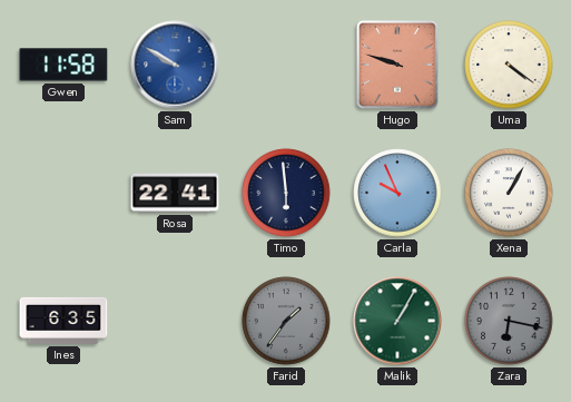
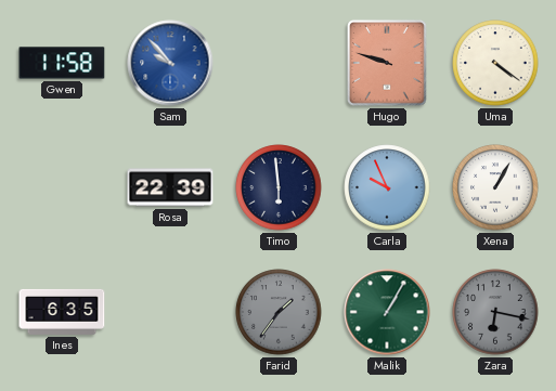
Sam: 9:50 -> 9:53 (170, 63)
Rosa: 22:41 -> 22:39 (170, 187)
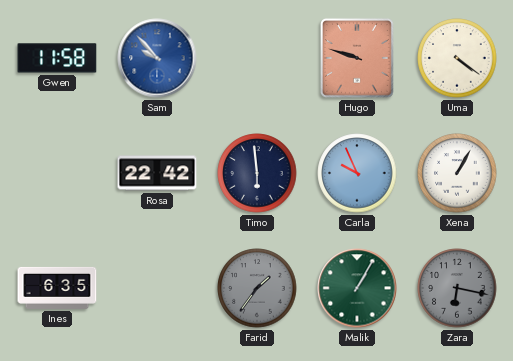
Rosa: 22:39 -> 22:42 (157, 173)
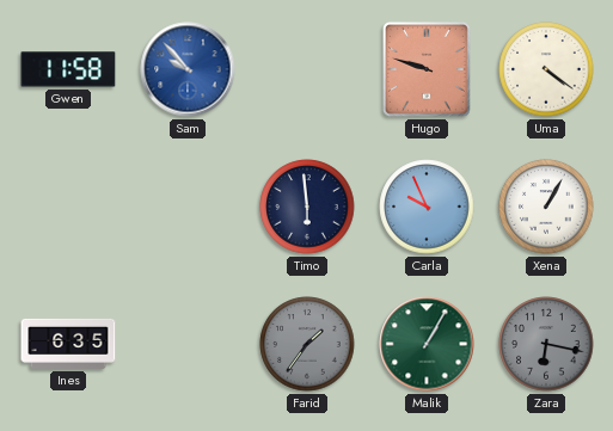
Rosa: 22:42 -> none (157, 173)
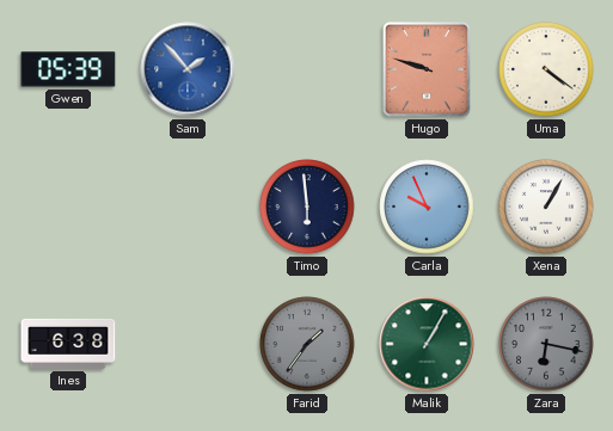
Gwen: 11:58 -> 05:39 (68, 69)
Sam: 9:53 -> 1:53 (188, 69)
Ines: 6:35 -> 6:38 (68, 344)
